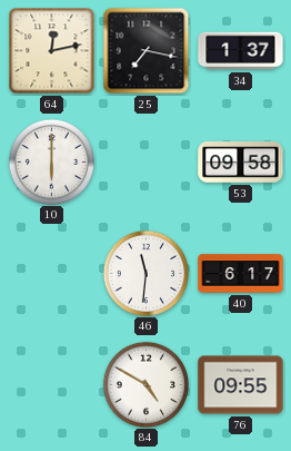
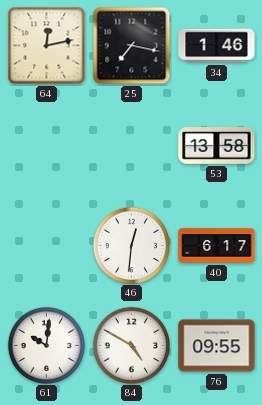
34: 1:37 -> 1:46 (217, 46)
10: 6:00 -> none (51, 161)
53: 09:58 -> 13:58 (217, 146)
46: 11:31 -> 12:31 (131, 245)
61: none -> 10:01 (46, 345)
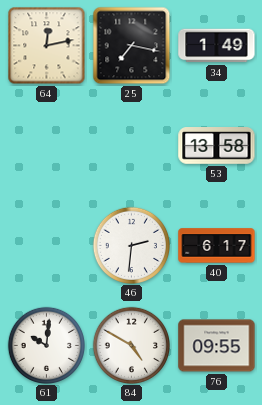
34: 1:46 -> 1:49 (217, 46)
46: 12:31 -> 2:31 (131, 245)
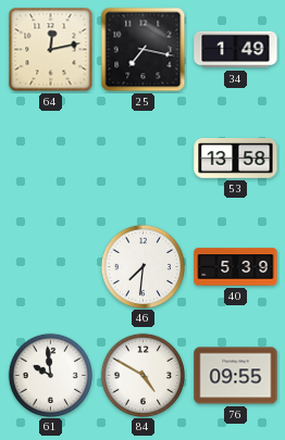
46: 2:31 -> 7:31 (142, 266)
40: 6:17 -> 5:39 (236, 267)
61: 10:01 -> 9:59 (50, 375)
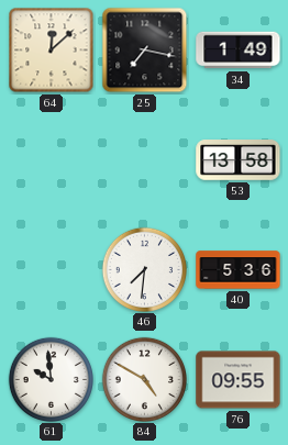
64: 12:13 -> 12:08 (52, 51)
40: 5:39 -> 5:36 (239, 270)
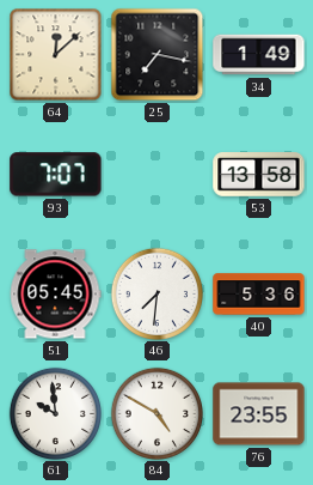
93: none -> 7:07 (56, 175)
51: none -> 05:45 (55, 295)
76: 09:55 -> 23:55 (259, 414)
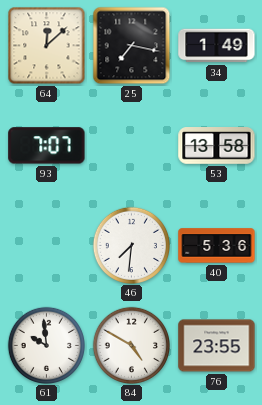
51: 05:45 -> none (55, 295)
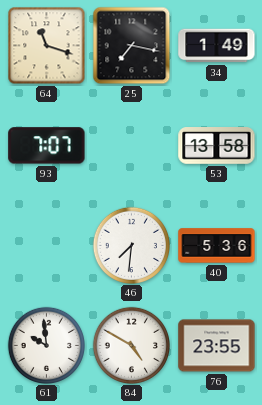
64: 12:08 -> 11:18 (47, 46)
